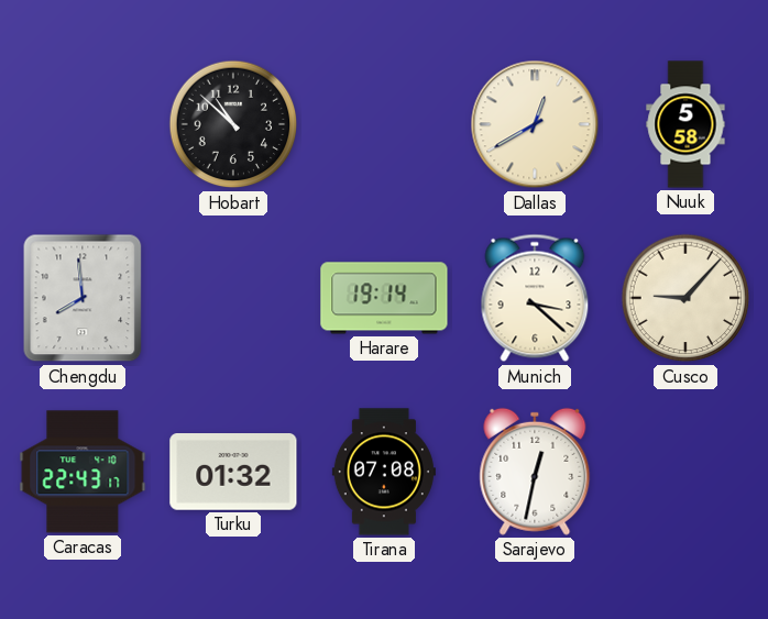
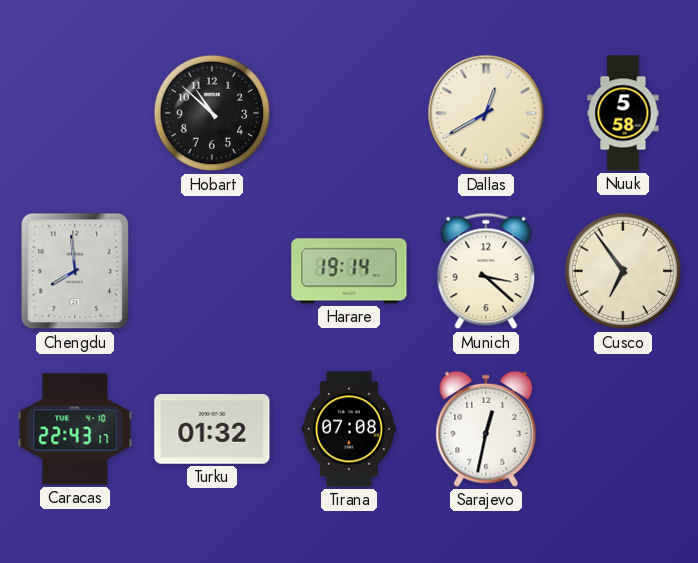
Cusco: 9:07 -> 6:54 (623, 271)
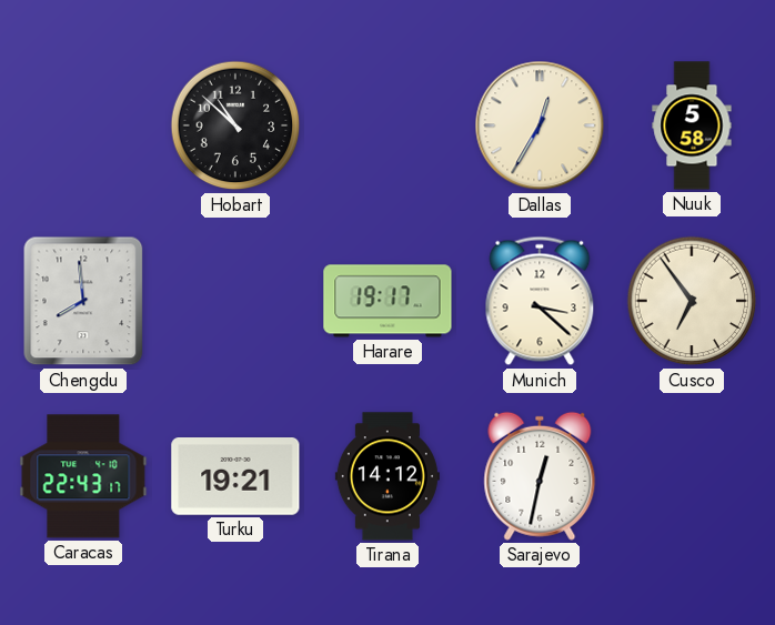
Dallas: 12:40 -> 12:35 (540, 125)
Harare: 19:14 -> 19:17 (387, 301)
Turku: 01:32 -> 19:21 (235, 477)
Tirana: 07:08 -> 14:12 (387, 476)
